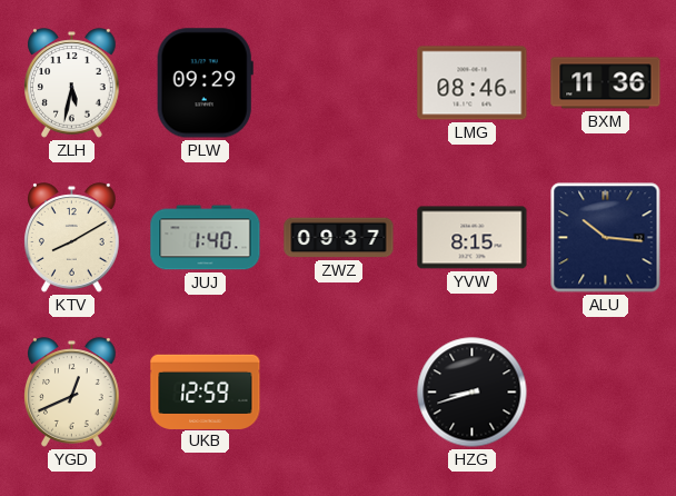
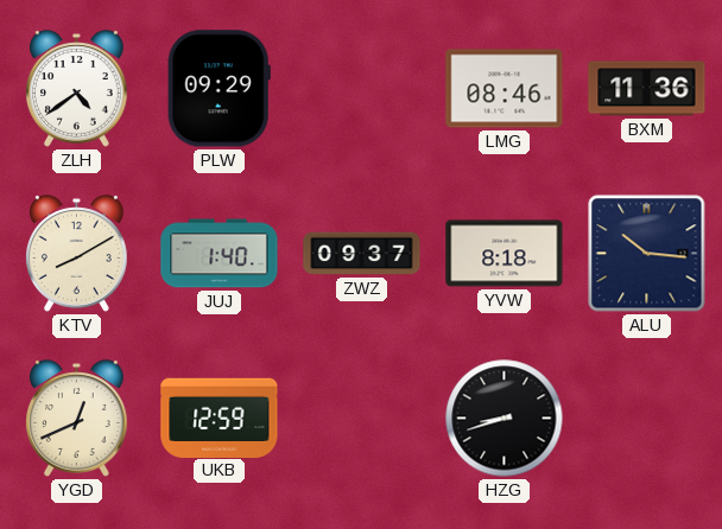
ZLH: 5:32 -> 4:39 (77, 89)
YVW: 8:15 -> 8:18 (505, 254)
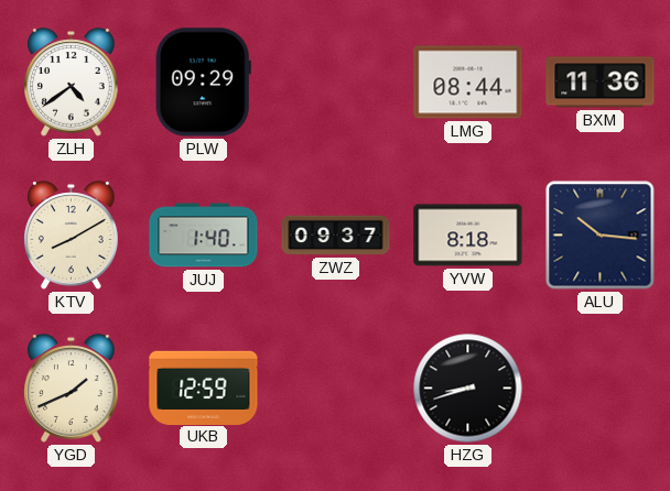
LMG: 08:46 -> 08:44 (468, 83)
YGD: 12:41 -> 1:41 (72, 389)
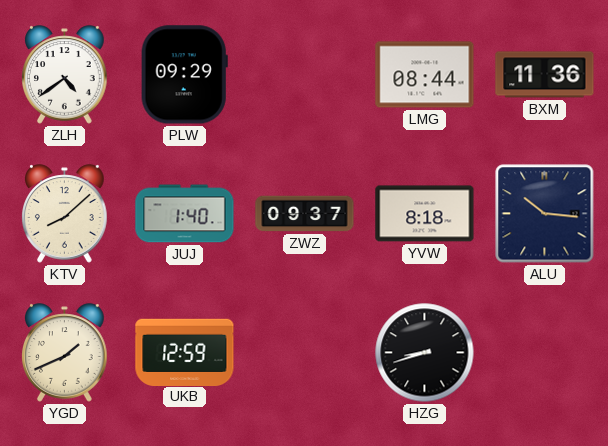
KTV: 8:10 -> 8:08 (65, 214)
